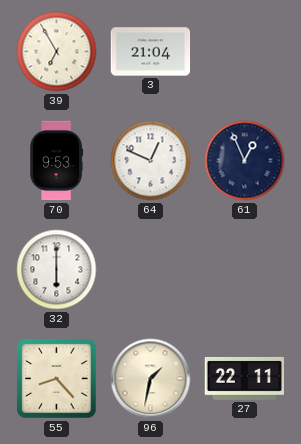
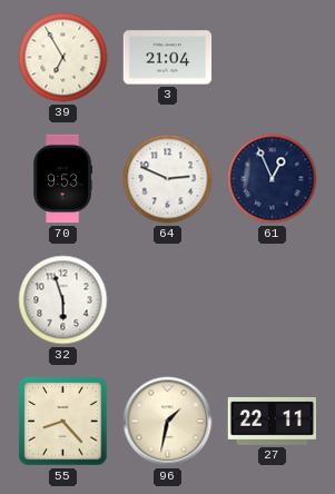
64: 12:49 -> 2:49 (168, 179)
32: 6:00 -> 5:57 (63, 300)
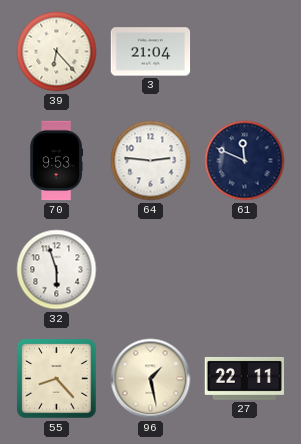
39: 6:55 -> 6:23 (57, 52)
64: 2:49 -> 2:46 (151, 161)
61: 12:56 -> 11:49 (245, 161)
96: 1:32 -> 1:28 (151, 379)
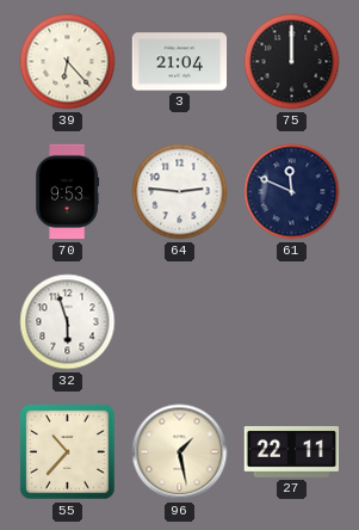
75: none -> 12:00 (292, 62)
55: 8:23 -> 10:37 (68, 452)
